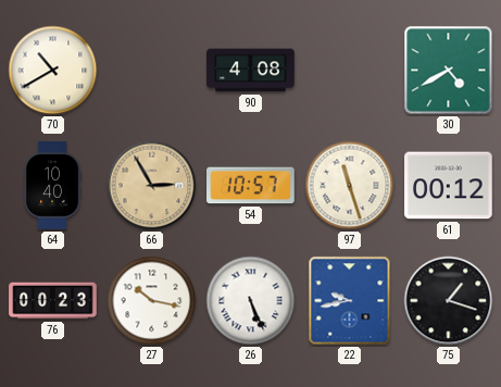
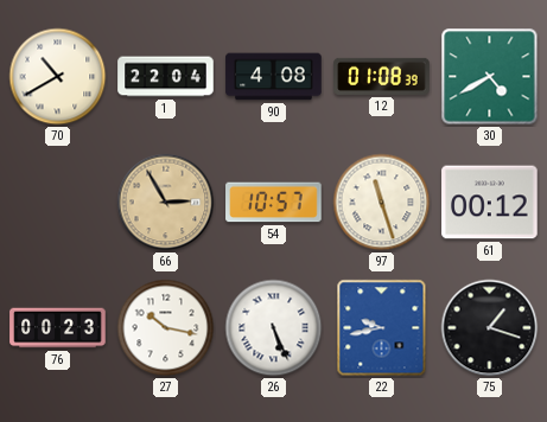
1: none -> 22:04 (166, 77)
12: none -> 01:08 (382, 76)
64: 10:40 -> none (52, 186)
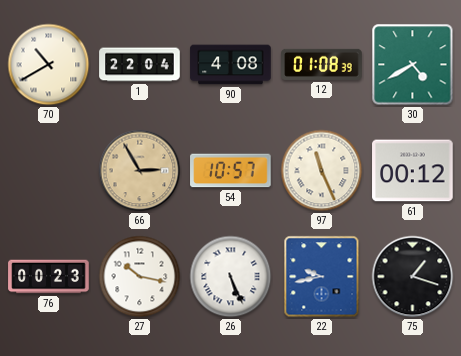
97: 11:27 -> 11:26 (322, 171)
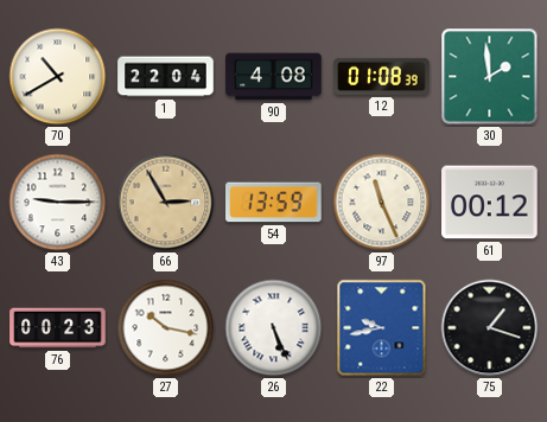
30: 4:40 -> 1:59 (490, 77)
43: none -> 9:15 (58, 203)
54: 10:57 -> 13:59 (274, 203)
